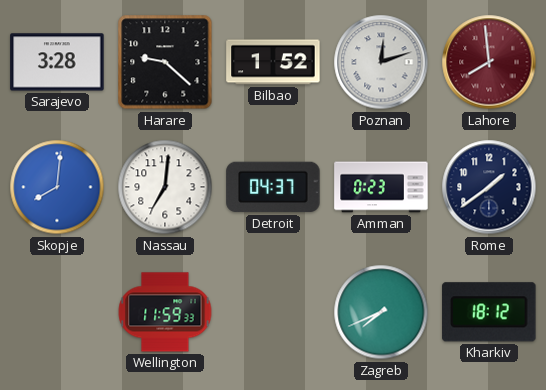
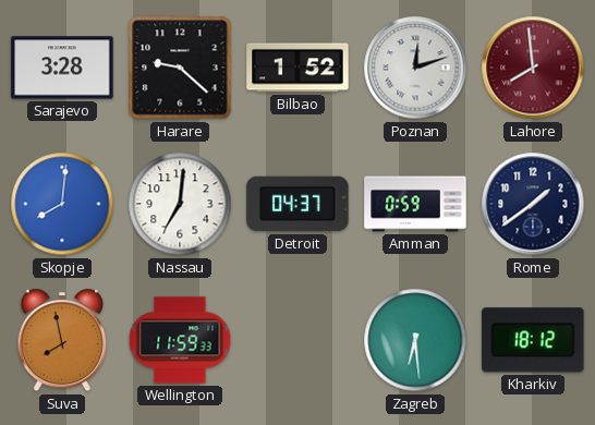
Amman: 0:23 -> 0:59 (415, 204)
Suva: none -> 7:58 (62, 341)
Zagreb: 7:41 -> 6:29 (415, 340)
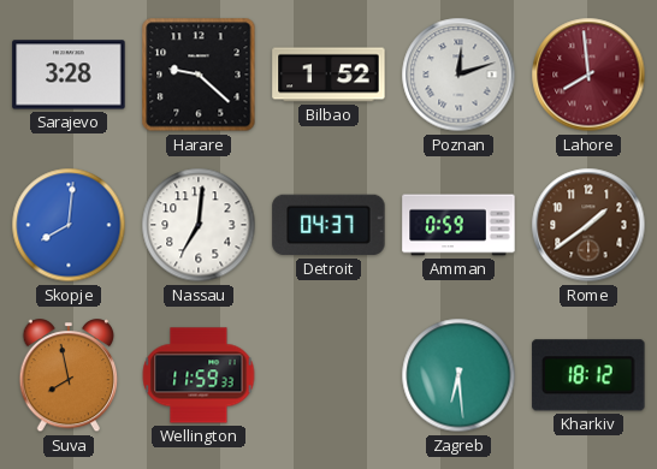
Rome dial: navy -> brown (588, 225)
